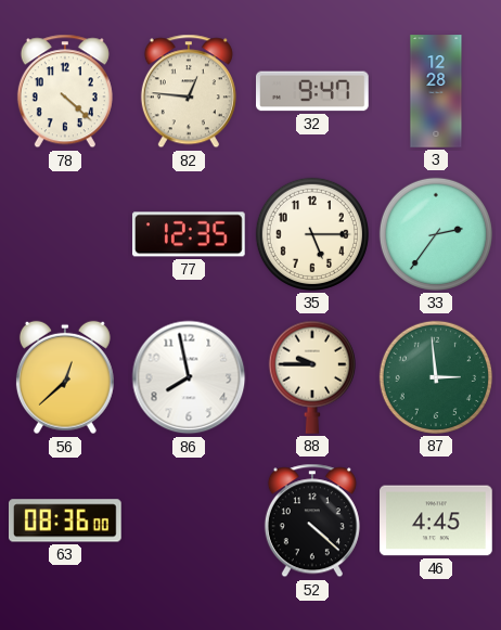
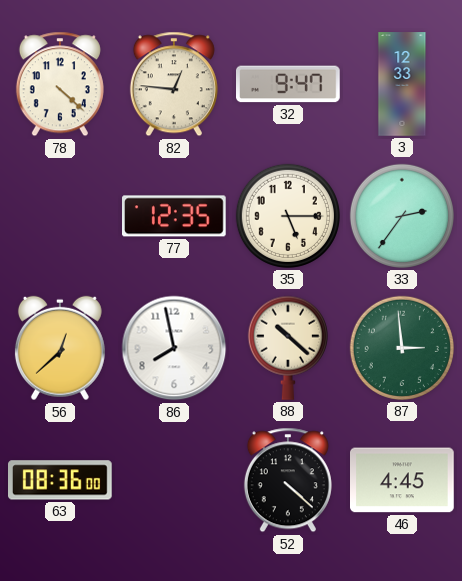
3: 12:28 -> 12:33 (402, 84)
88: 9:45 -> 10:22 (288, 348)
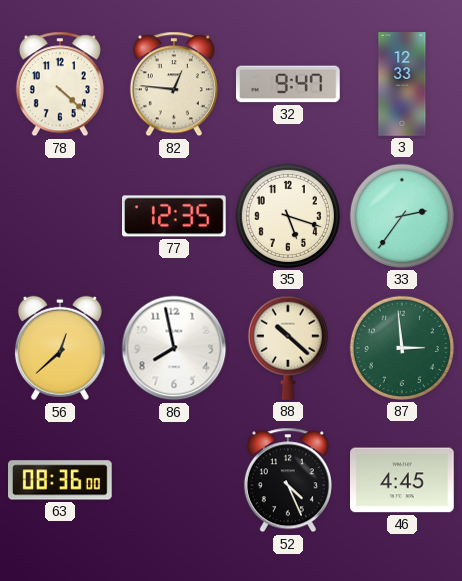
35: 5:15 -> 5:18 (288, 216)
52: 4:22 -> 4:26 (288, 480)
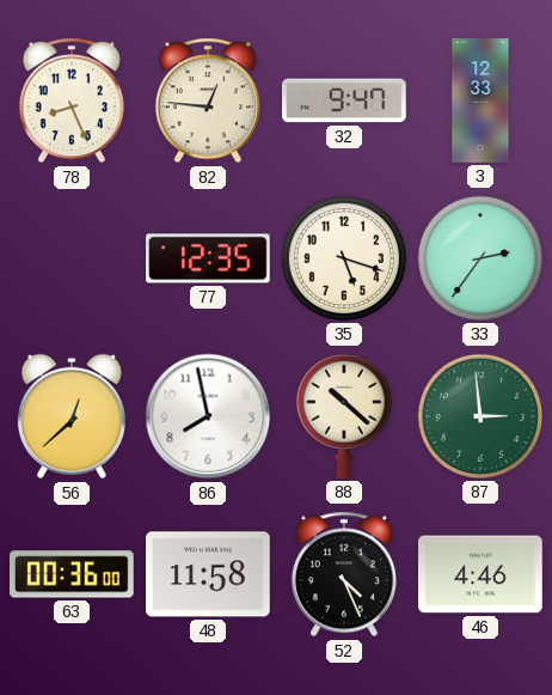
78: 4:22 -> 8:26 (72, 100)
63: 08:36 -> 00:36 (73, 574)
48: none -> 11:58 (209, 574)
46: 4:45 -> 4:46 (482, 574)
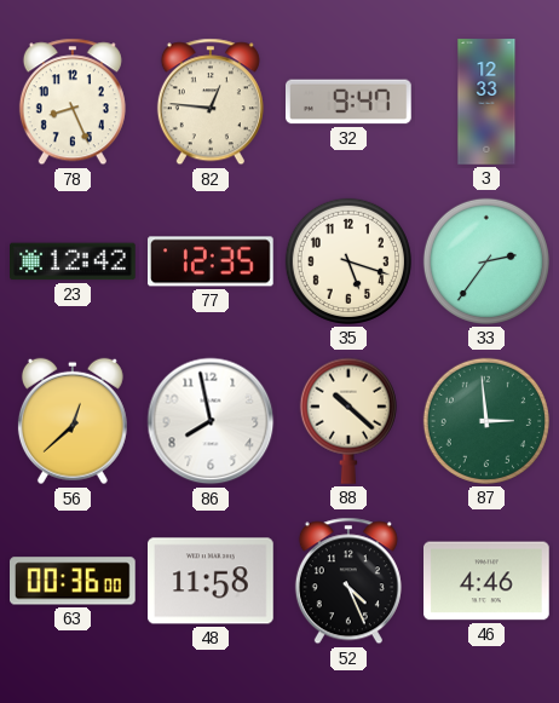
23: none -> 12:42 (74, 261)
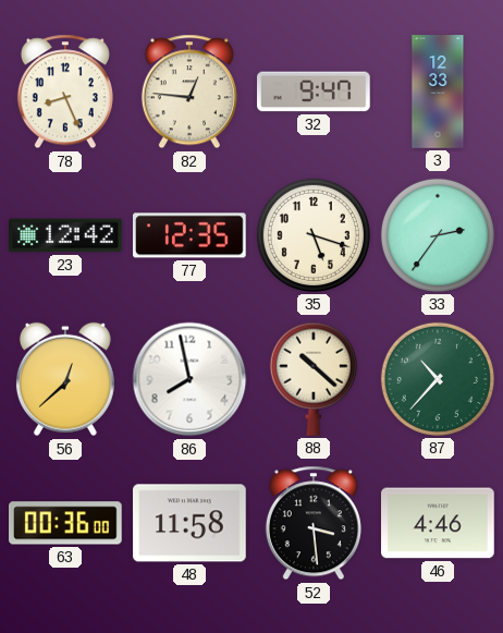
87: 2:59 -> 10:37 (438, 379)
52: 4:26 -> 3:29 (314, 523)
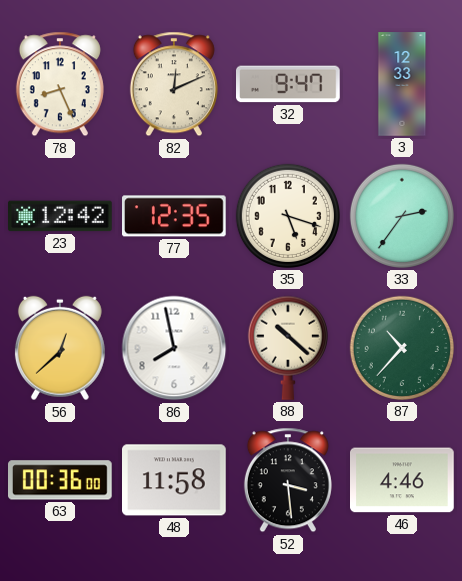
82: 12:46 -> 12:11 (174, 84)
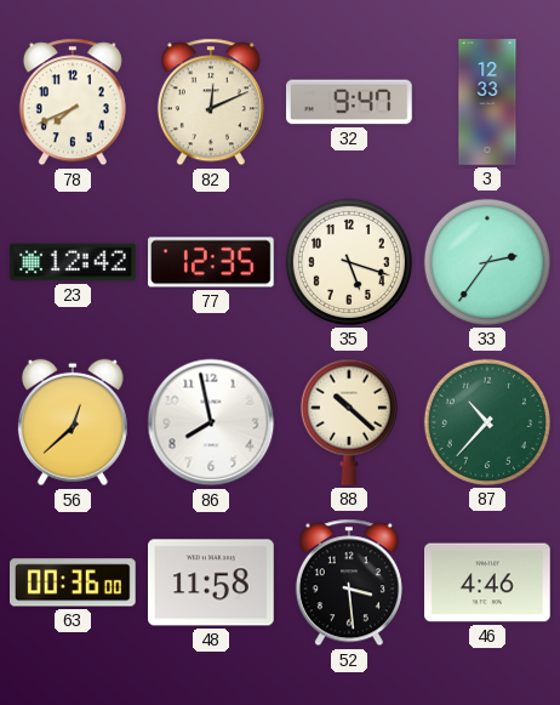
78: 8:26 -> 7:41 (73, 102)
